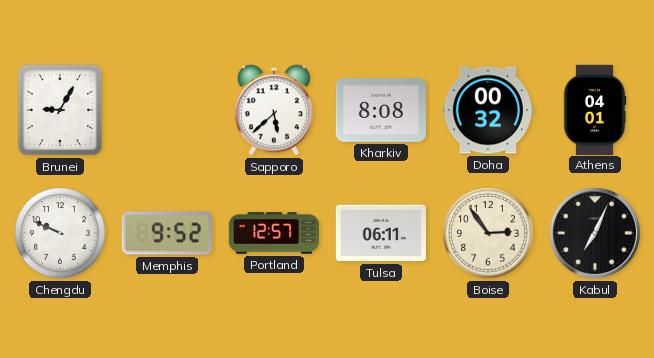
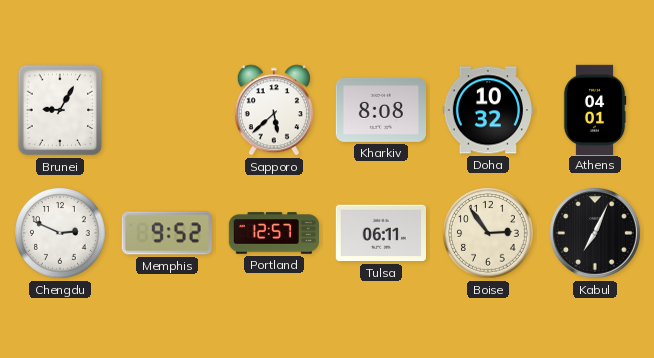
Doha: 00:32 -> 10:32 (487, 110)
Chengdu: 9:49 -> 2:49 (61, 234)
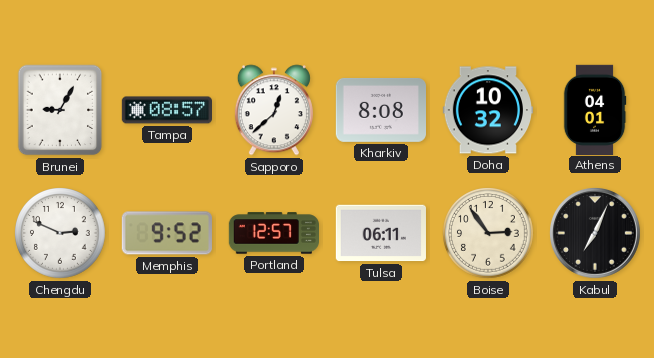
Tampa: none -> 08:57 (166, 110)
Sapporo: 5:38 -> 12:38 (274, 110)
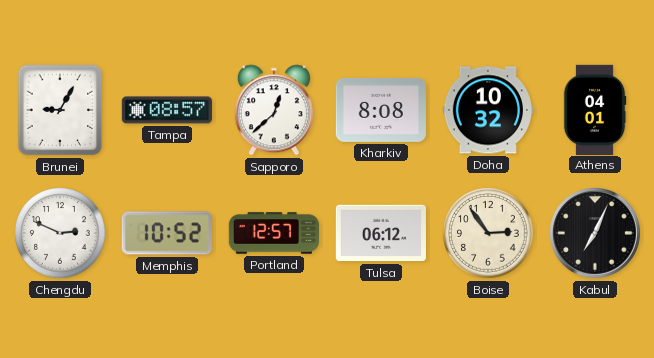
Memphis: 9:52 -> 10:52 (167, 233)
Tulsa: 06:11 -> 06:12 (381, 233)
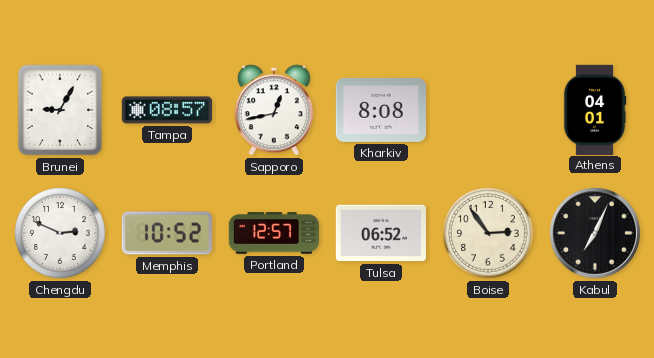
Sapporo: 12:38 -> 12:43 (274, 110)
Doha: 10:32 -> none (487, 110)
Tulsa: 06:12 -> 06:52 (381, 233)
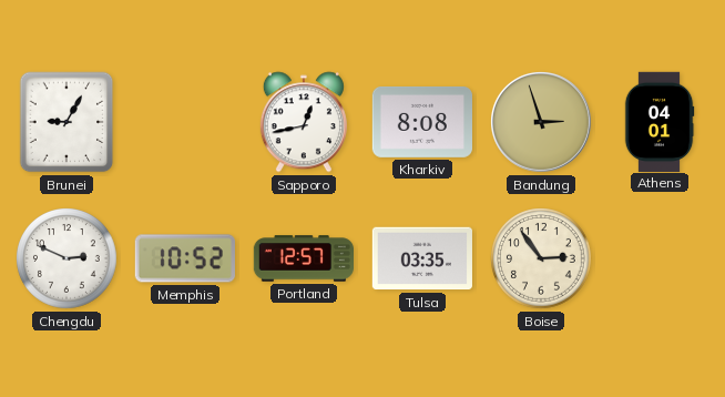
Tampa: 08:57 -> none (166, 110)
Bandung: none -> 2:57 (542, 123)
Tulsa: 06:52 -> 03:35 (422, 258)
Kabul: 7:04 -> none (596, 234)
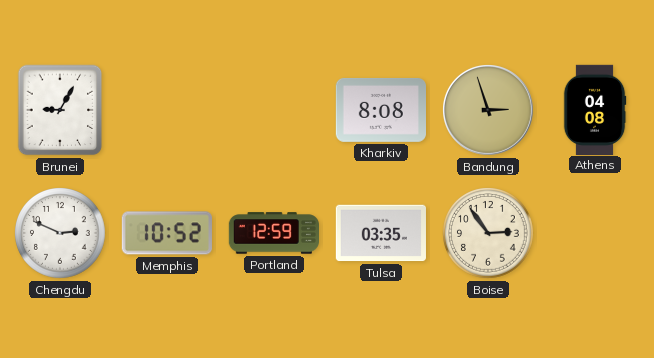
Sapporo: 12:43 -> none (304, 122)
Athens: 04:01 -> 04:08 (595, 109)
Portland: 12:57 -> 12:59 (273, 233)
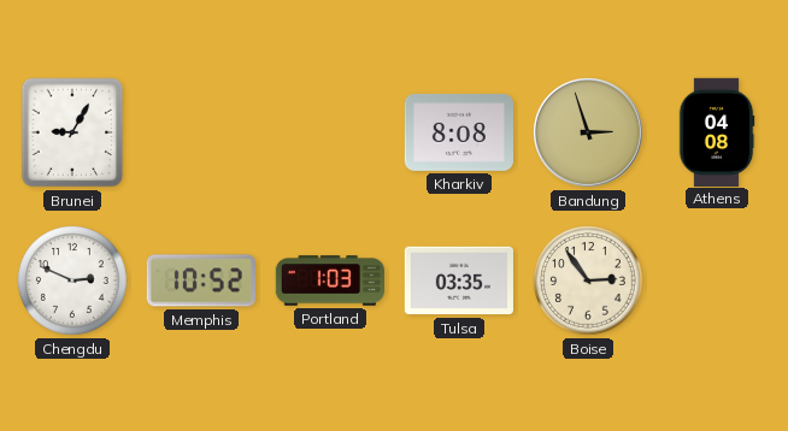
Portland: 12:59 -> 1:03 (329, 281)
